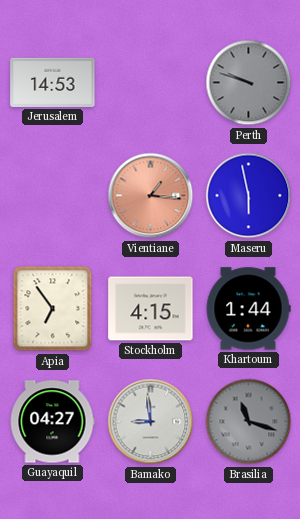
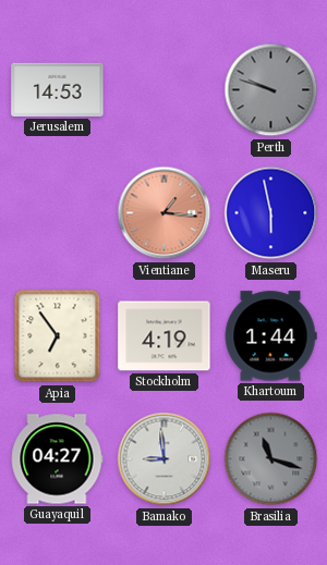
Stockholm: 4:15 -> 4:19 (165, 336)
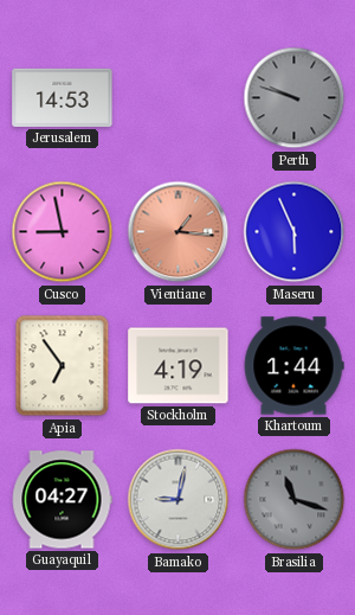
Cusco: none -> 8:58 (63, 232)
Maseru: 5:58 -> 5:56 (295, 232)
Bamako: 8:59 -> 9:02 (179, 500)
